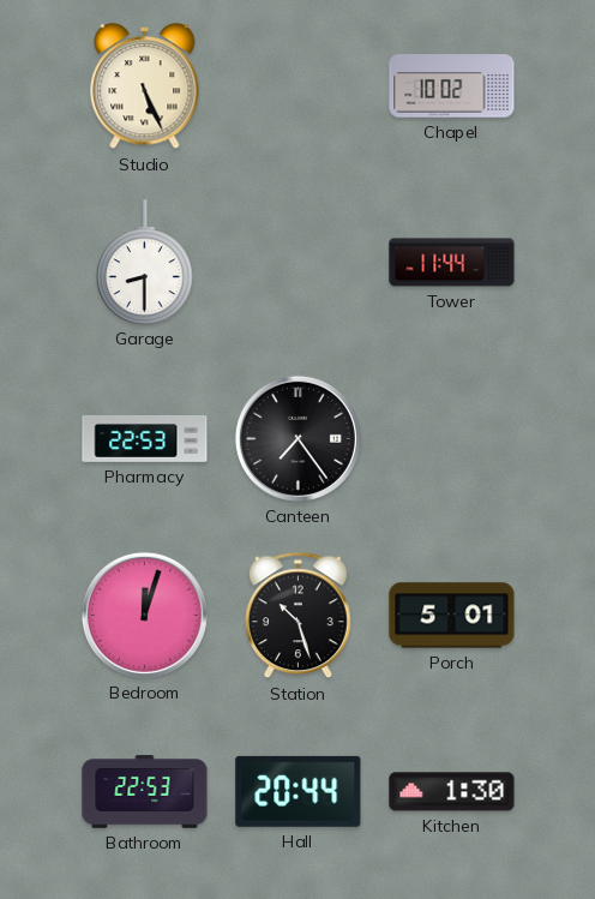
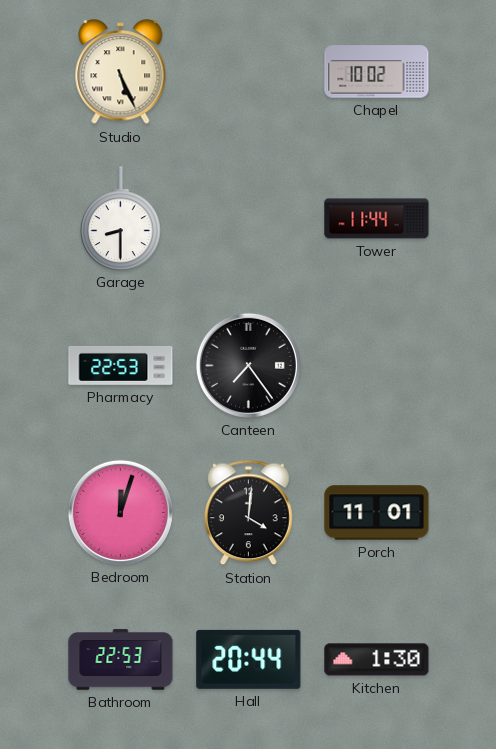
Station: 10:27 -> 4:01 (248, 513)
Porch: 5:01 -> 11:01 (377, 513)
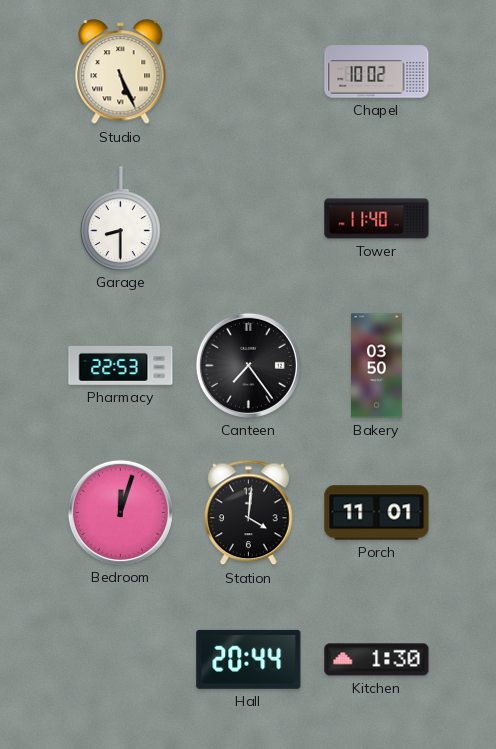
Tower: 11:44 -> 11:40 (377, 219)
Bakery: none -> 03:50 (377, 366)
Bathroom: 22:53 -> none (121, 660)
